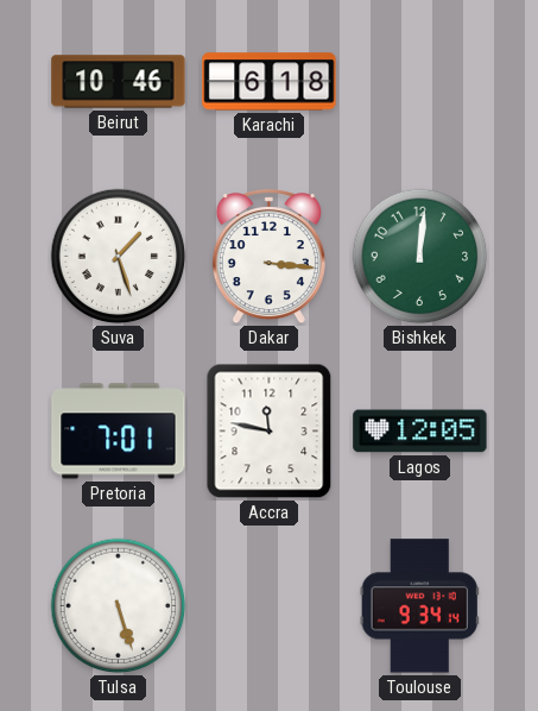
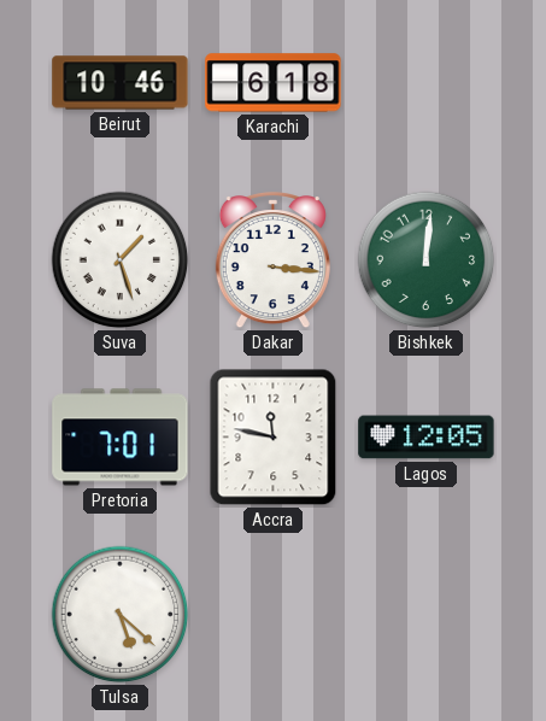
Tulsa: 5:27 -> 5:22 (121, 615)
Toulouse: 9:34 -> none (419, 606)
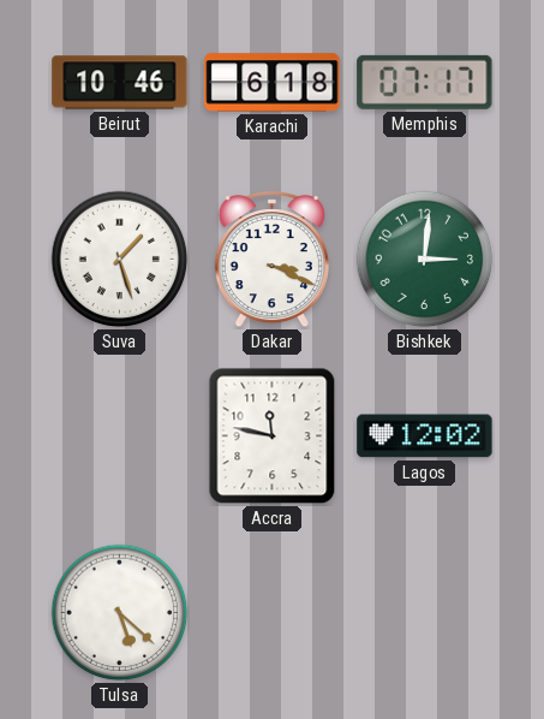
Memphis: none -> 07:17 (425, 82)
Dakar: 3:16 -> 3:19 (271, 261)
Bishkek: 12:01 -> 3:01 (425, 260)
Pretoria: 7:01 -> none (121, 438)
Lagos: 12:05 -> 12:02 (425, 436)
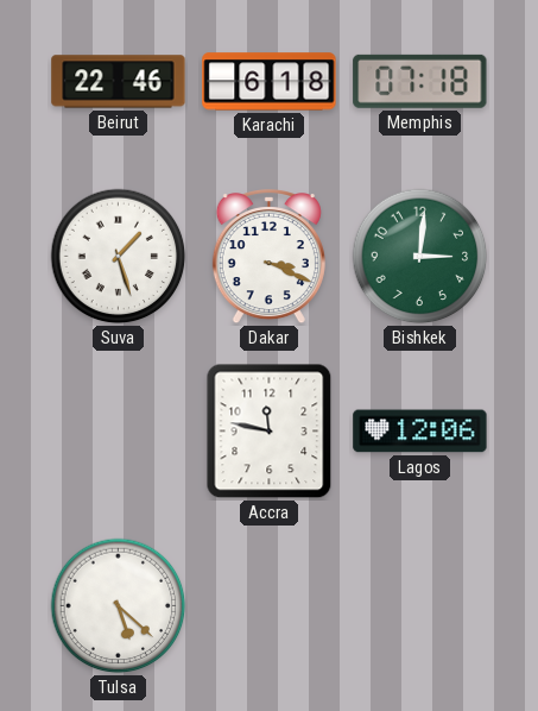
Beirut: 10:46 -> 22:46 (119, 82)
Memphis: 07:17 -> 07:18 (420, 81)
Lagos: 12:02 -> 12:06 (420, 432)
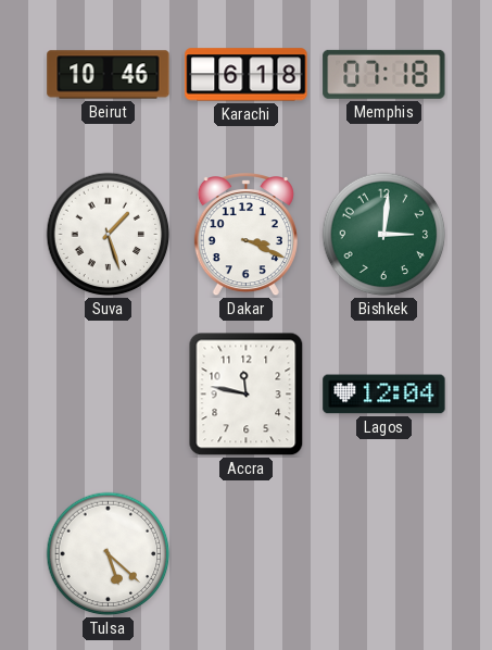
Beirut: 22:46 -> 10:46 (109, 75)
Lagos: 12:06 -> 12:04 (384, 395)
